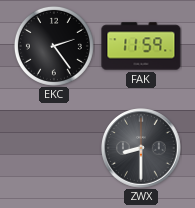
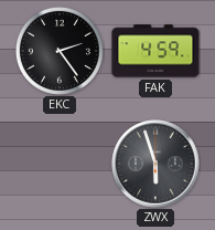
FAK: 11:59 -> 4:59 (155, 51)
ZWX: 8:30 -> 5:57 (155, 164)
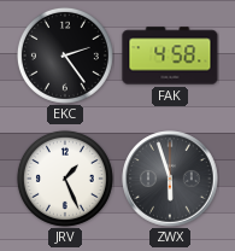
FAK: 4:59 -> 4:58 (170, 56)
JRV: none -> 1:26 (65, 179)
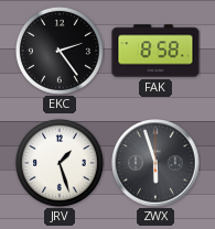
FAK: 4:58 -> 8:58 (155, 51)
JRV: 1:26 -> 1:27 (60, 163)
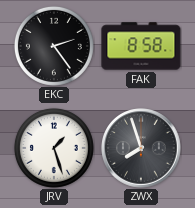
ZWX: 5:57 -> 7:57 (141, 148)
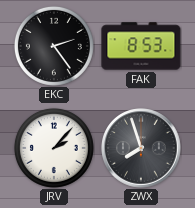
FAK: 8:58 -> 8:53 (141, 46)
JRV: 1:27 -> 2:07 (54, 148)
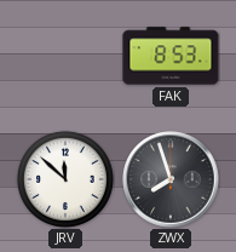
EKC: 2:24 -> none (54, 46)
JRV: 2:07 -> 11:52 (65, 179)
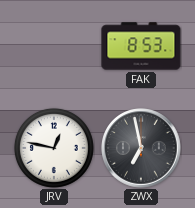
JRV: 11:52 -> 12:47 (54, 148)
ZWX: 7:57 -> 6:58 (141, 148)
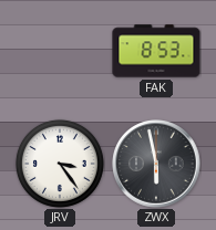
JRV: 12:47 -> 3:24 (60, 164)
ZWX: 6:58 -> 5:58 (156, 164)
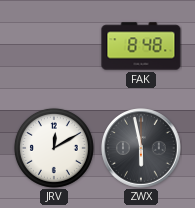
FAK: 8:53 -> 8:48 (141, 46)
JRV: 3:24 -> 12:10 (54, 148)
